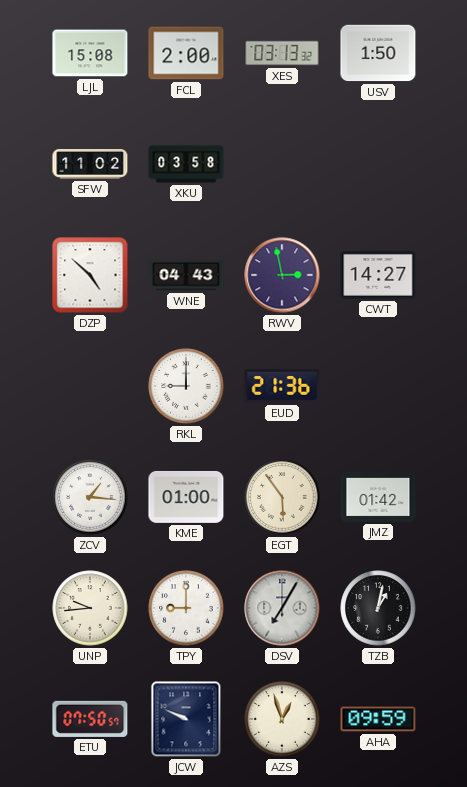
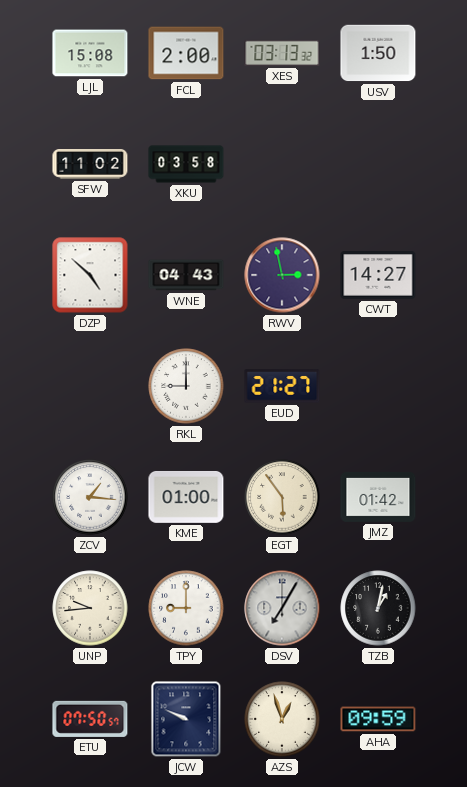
EUD: 21:36 -> 21:27 (282, 386)
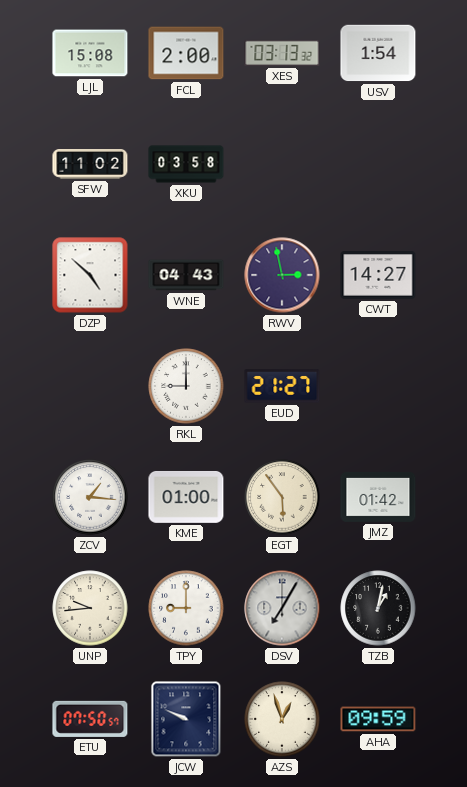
USV: 1:50 -> 1:54 (378, 53)
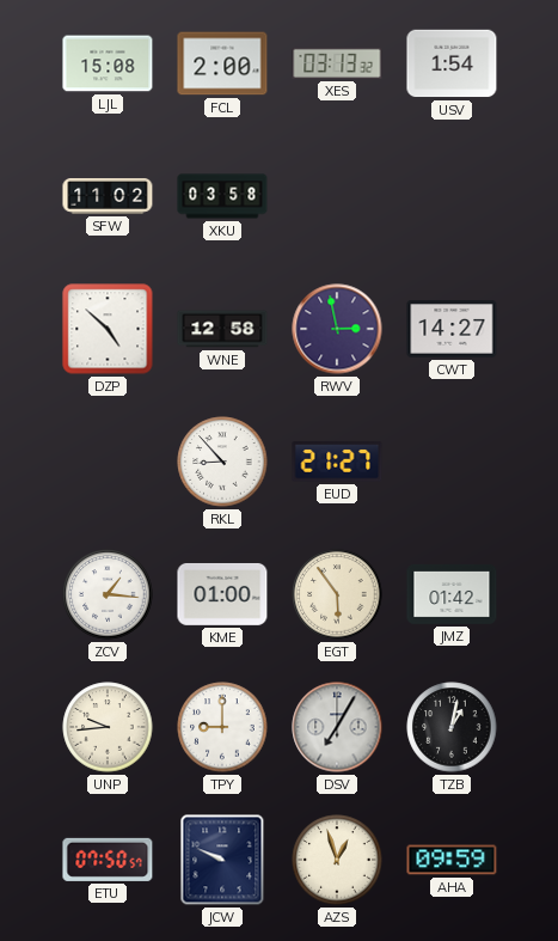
WNE: 04:43 -> 12:58 (222, 329)
RKL: 9:00 -> 8:53 (222, 462)
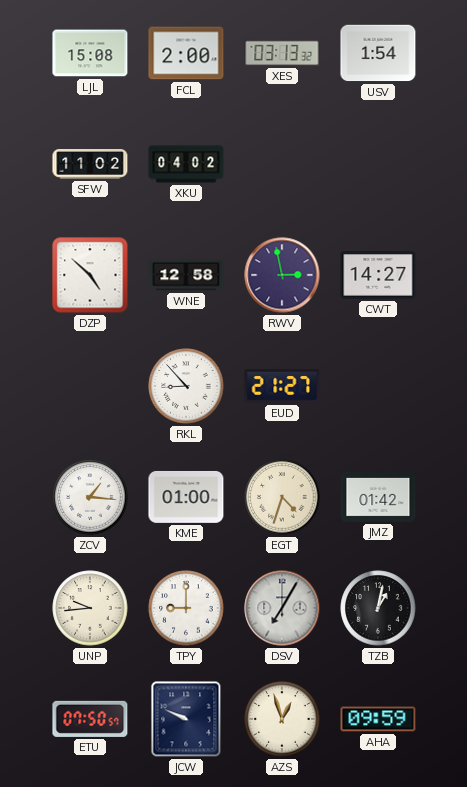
XKU: 03:58 -> 04:02 (186, 164)
EGT: 5:54 -> 4:33 (282, 497)
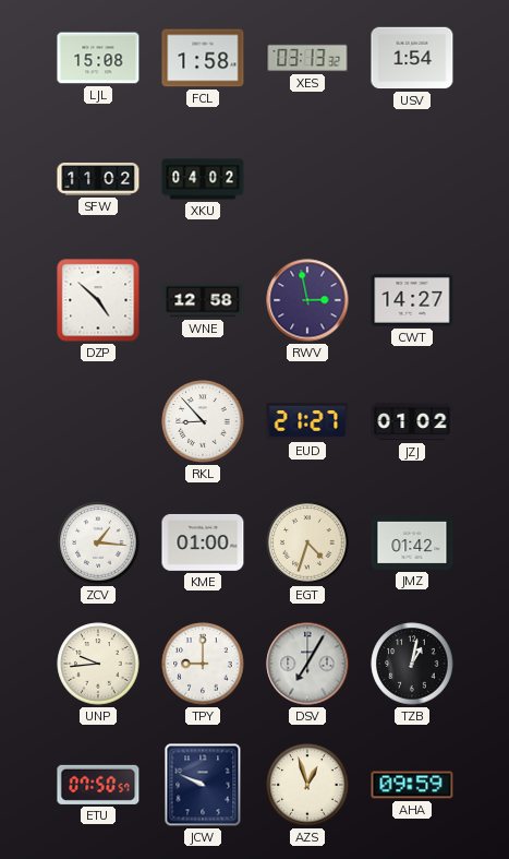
FCL: 2:00 -> 1:58 (203, 58)
JZJ: none -> 01:02 (412, 421)
